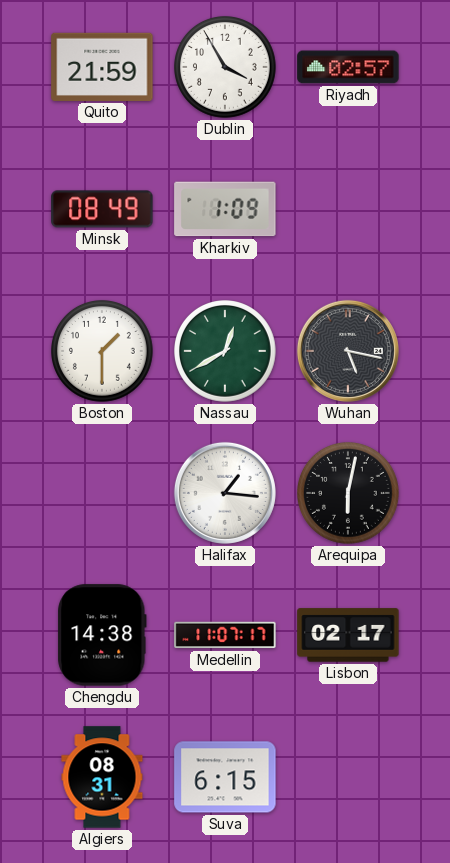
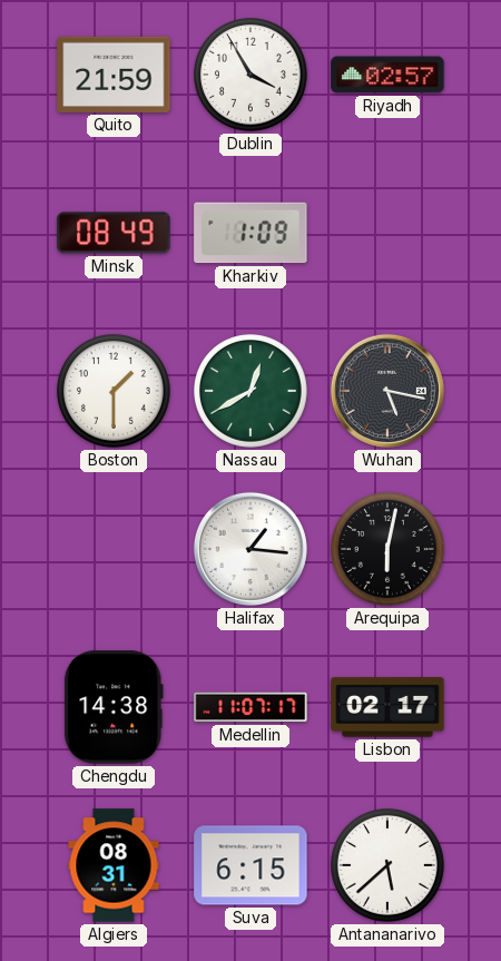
Antananarivo: none -> 5:38 (389, 866)
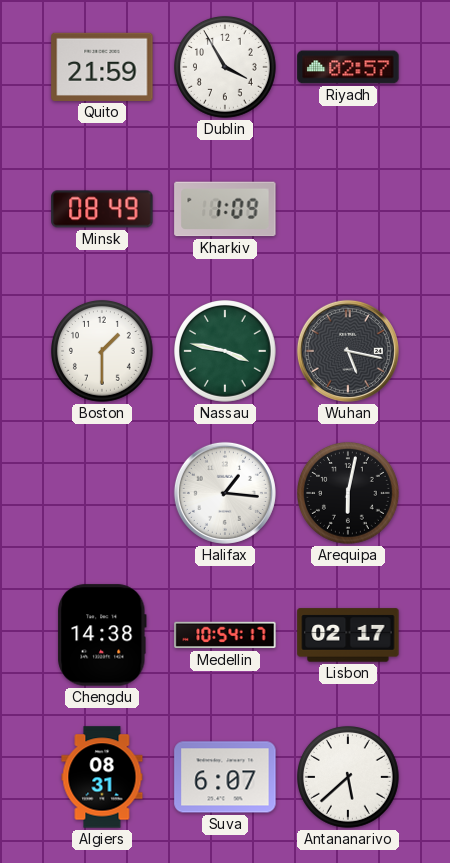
Nassau: 12:40 -> 3:47 (226, 352)
Medellin: 11:07 -> 10:54 (225, 635)
Suva: 6:15 -> 6:07 (225, 777)
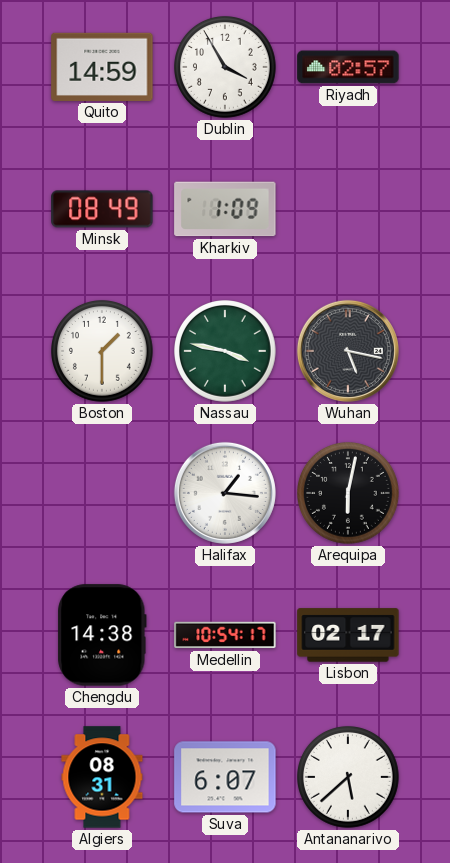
Quito: 21:59 -> 14:59 (102, 67)
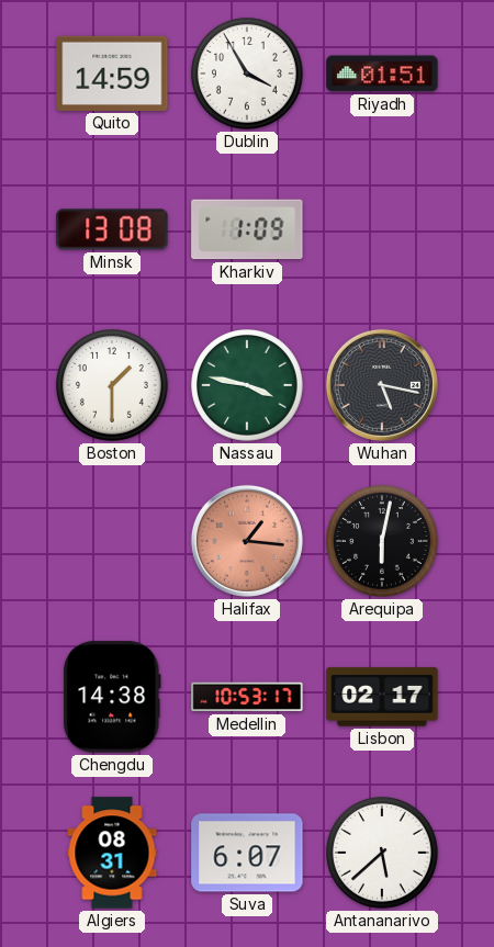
Riyadh: 02:57 -> 01:51 (382, 74)
Minsk: 08:49 -> 13:08 (112, 229)
Halifax dial: white -> salmon (247, 541)
Medellin: 10:54 -> 10:53 (247, 697)
